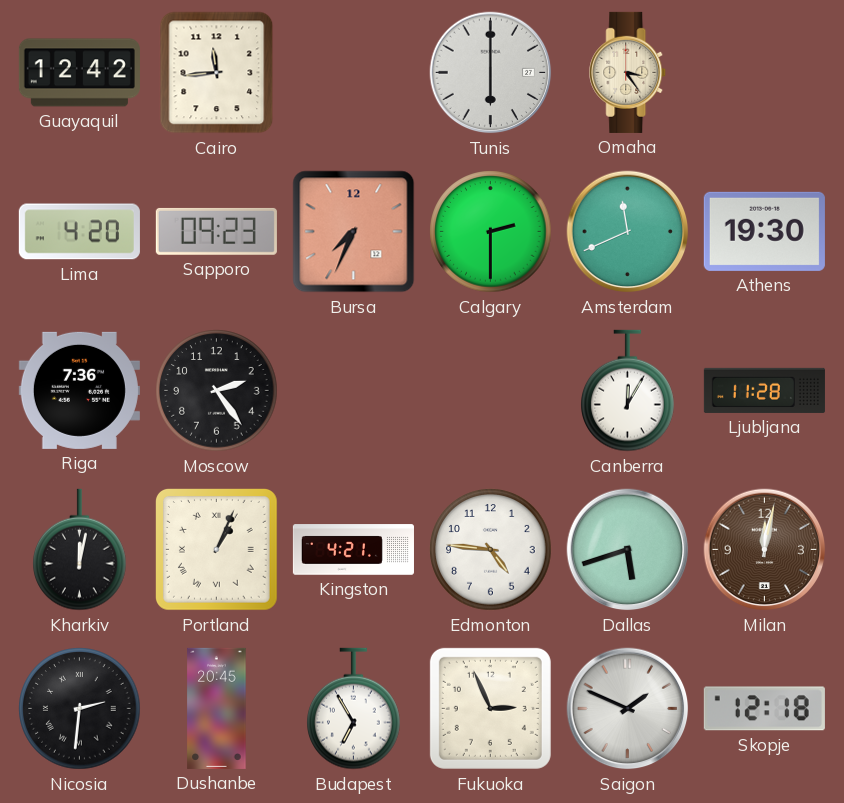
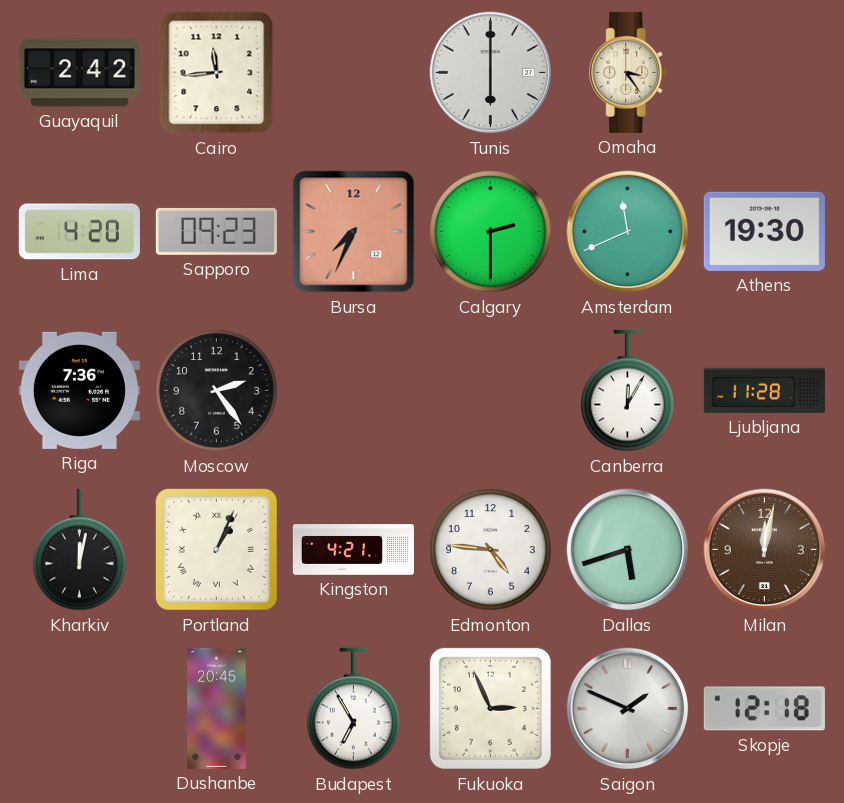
Guayaquil: 12:42 -> 2:42 (79, 73)
Nicosia: 2:31 -> none (80, 709)
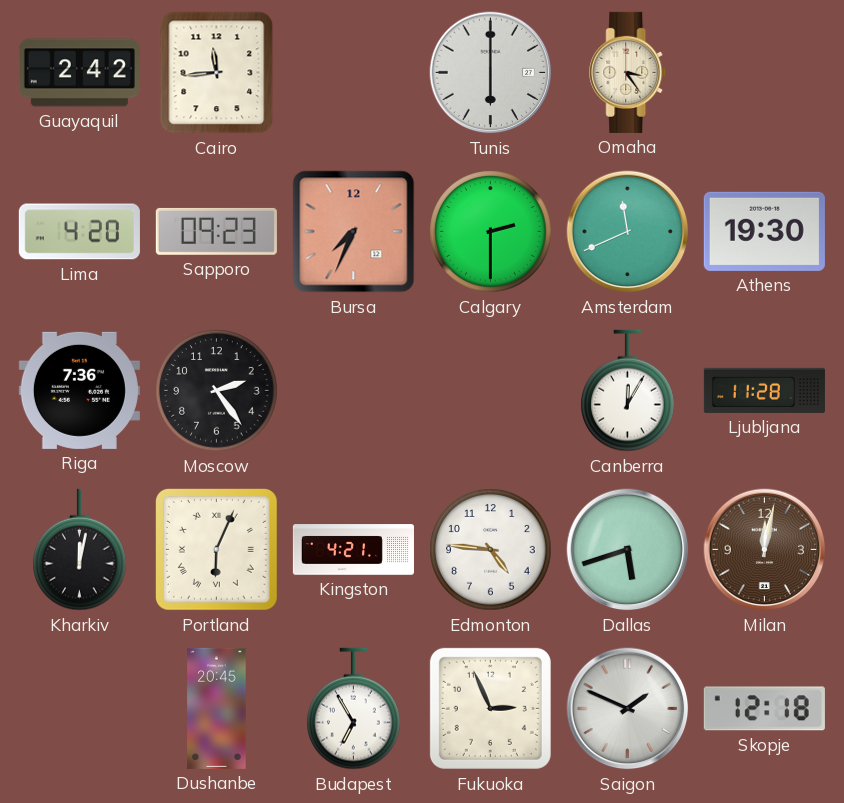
Portland: 1:04 -> 6:04 (217, 550)
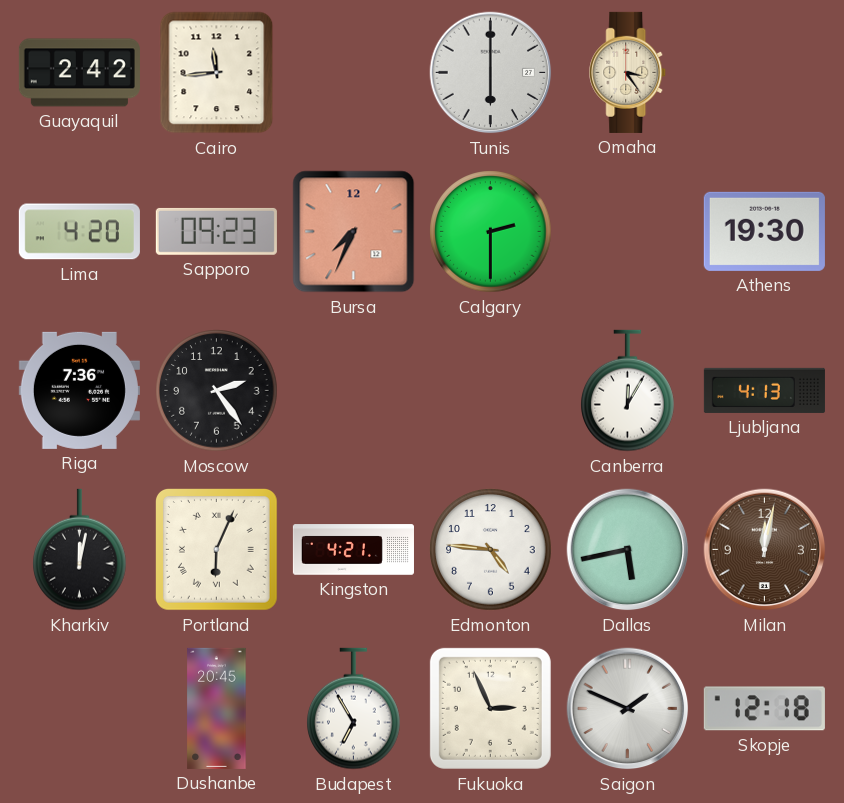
Amsterdam: 11:41 -> none (628, 232)
Ljubljana: 11:28 -> 4:13 (764, 390)
Dallas: 5:42 -> 5:43 (628, 550)
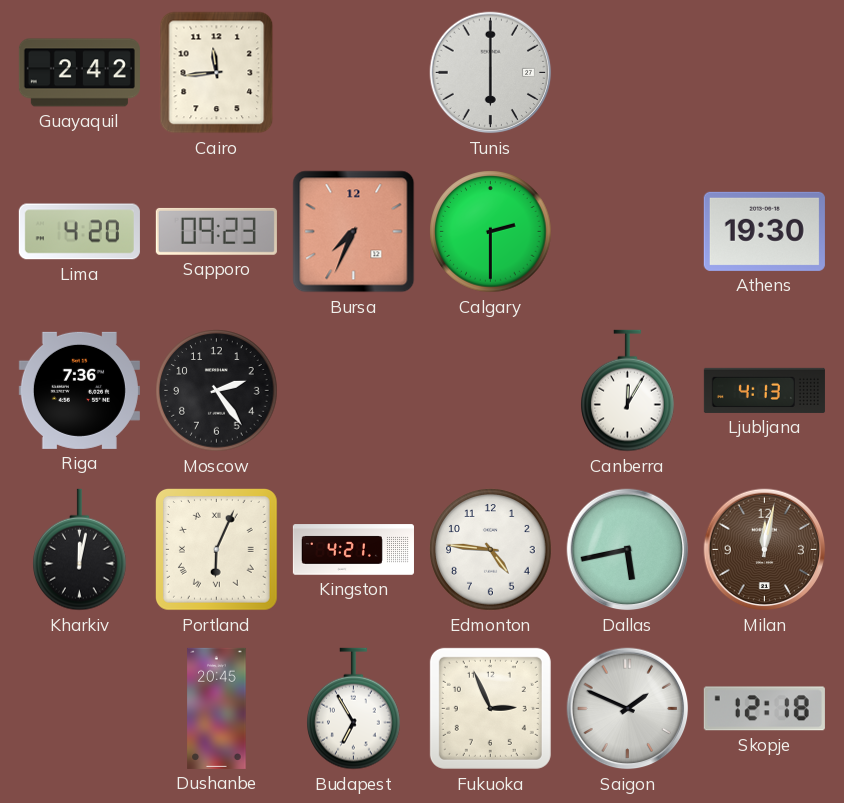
Omaha: 3:24 -> none (628, 72)
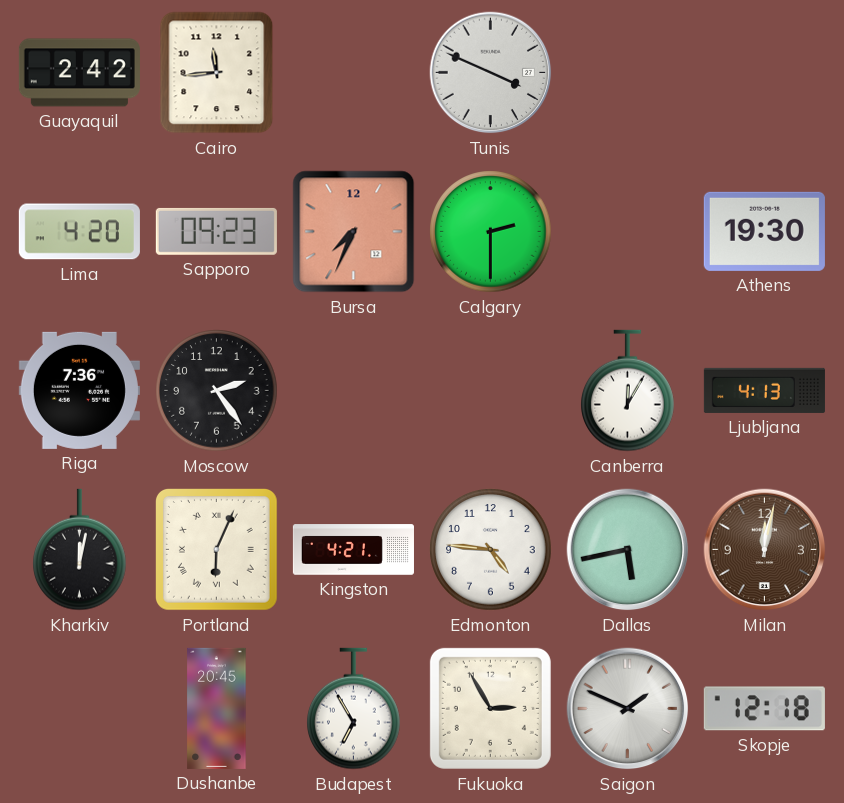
Tunis: 6:00 -> 3:49 (491, 73)
Fukuoka: 2:56 -> 2:55 (490, 708)
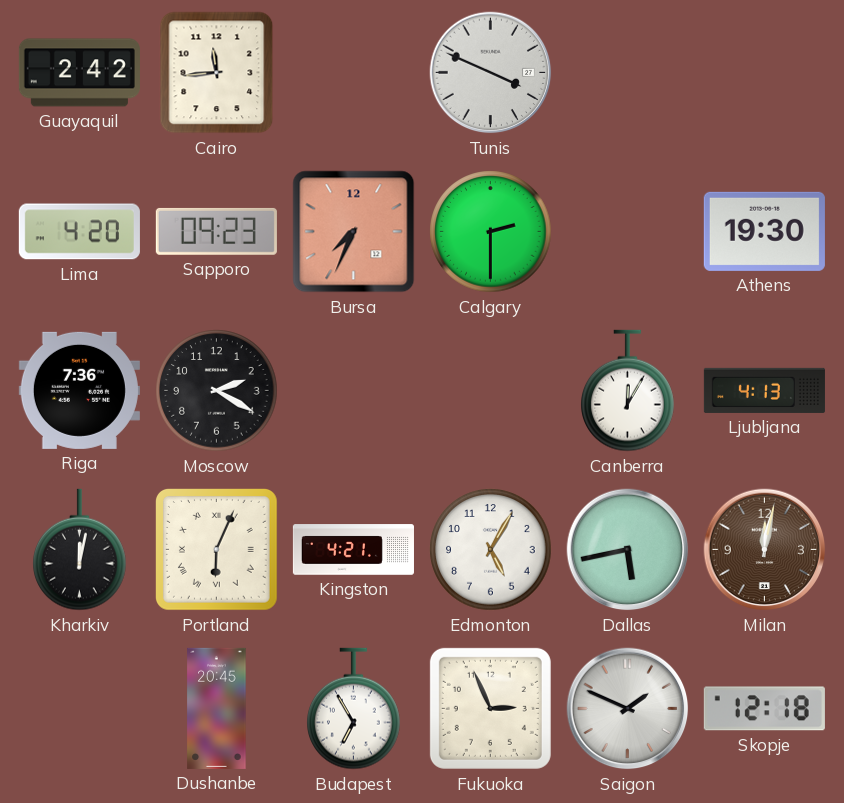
Moscow: 2:24 -> 2:20 (217, 391)
Edmonton: 4:46 -> 5:05 (491, 550)
Fukuoka: 2:55 -> 2:56 (490, 708)
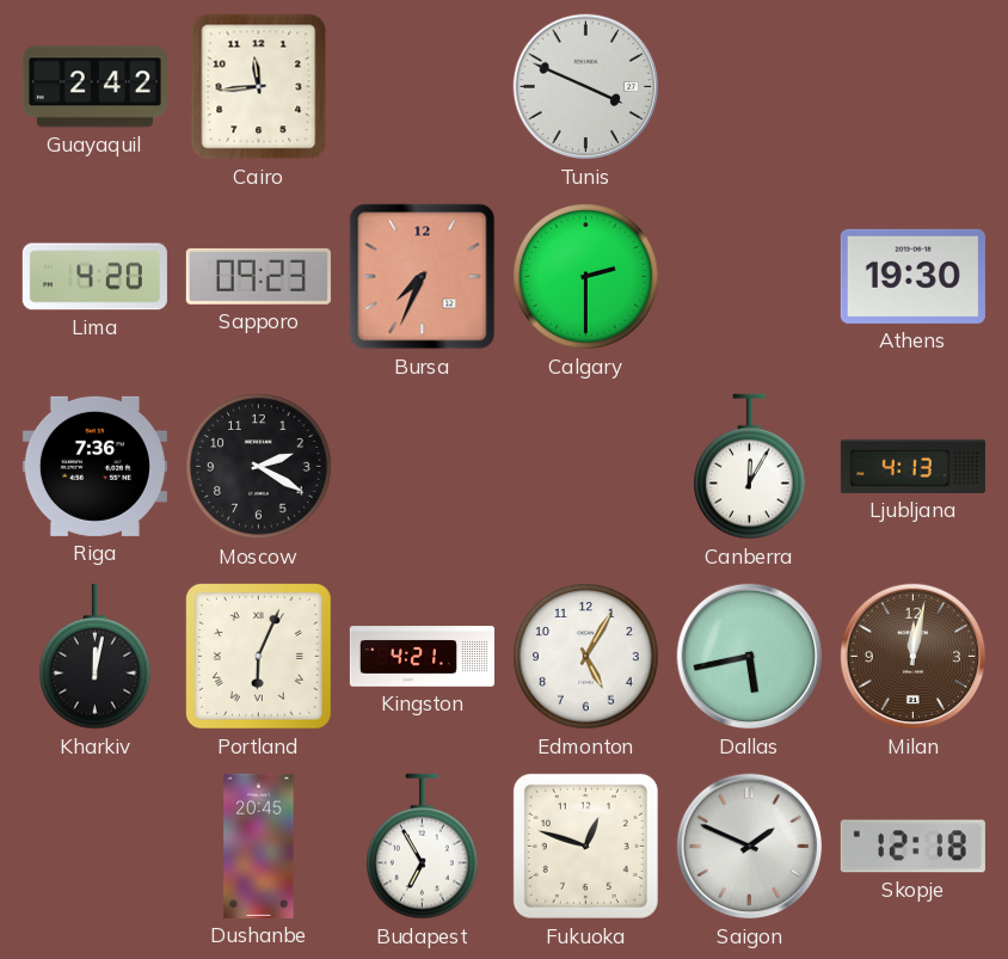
Fukuoka: 2:56 -> 12:48 (585, 846)
